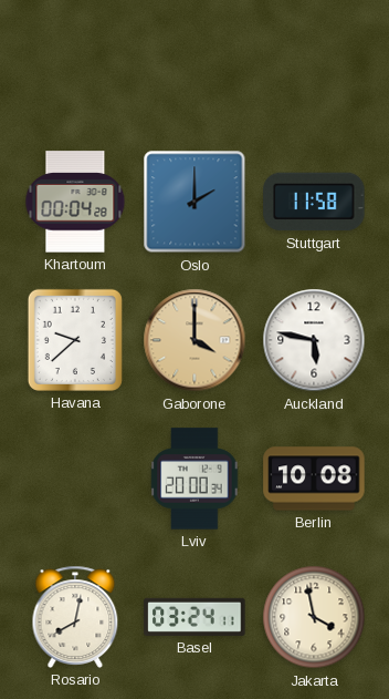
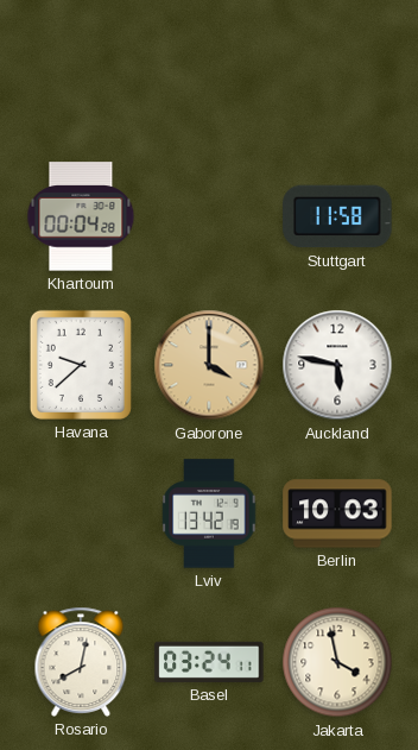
Oslo: 2:00 -> none (195, 202)
Lviv: 20:00 -> 13:42 (209, 513)
Berlin: 10:08 -> 10:03 (337, 513)
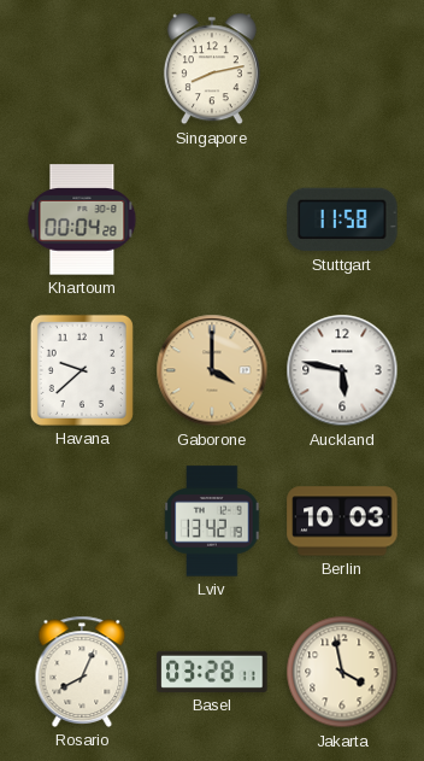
Singapore: none -> 8:13 (212, 69)
Rosario: 8:02 -> 8:04 (82, 672)
Basel: 03:24 -> 03:28 (212, 672)
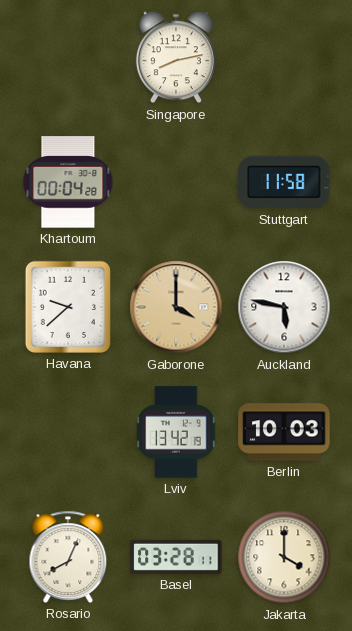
Jakarta: 3:58 -> 4:00 (284, 557)
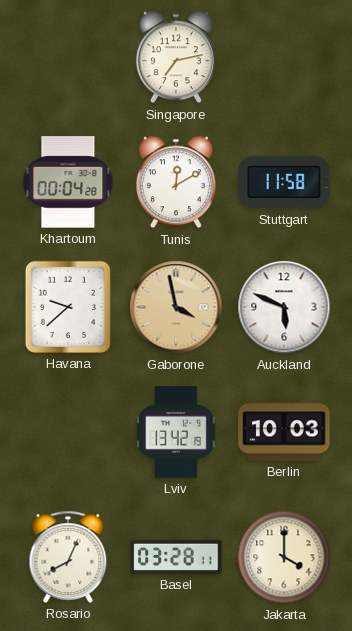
Singapore: 8:13 -> 7:13 (176, 57)
Tunis: none -> 12:10 (176, 182)
Gaborone: 4:00 -> 3:58 (176, 307)
Auckland: 5:47 -> 5:49 (284, 307)
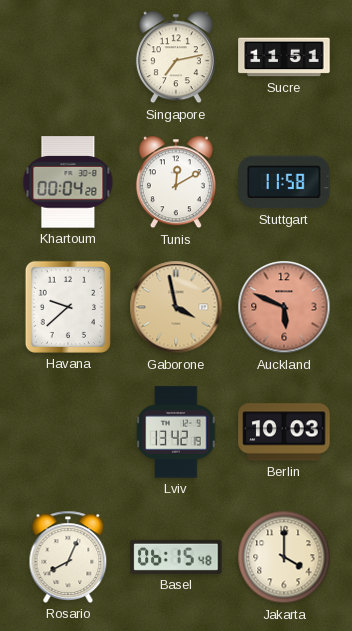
Sucre: none -> 11:51 (284, 57)
Auckland dial: white -> salmon (284, 307)
Basel: 03:28 -> 06:15 (176, 557)
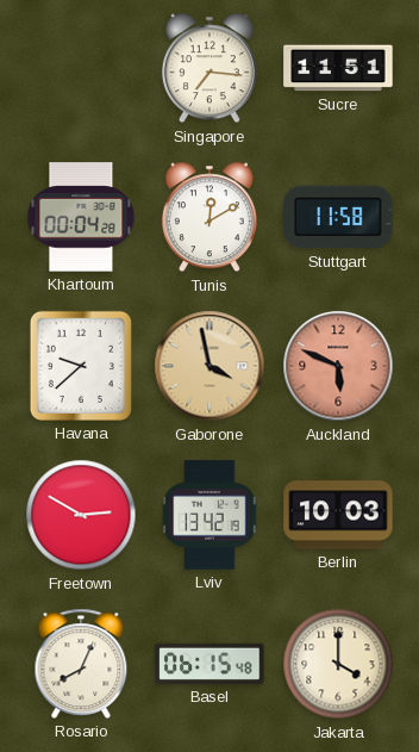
Singapore: 7:13 -> 7:16 (209, 68)
Freetown: none -> 2:50 (81, 515)
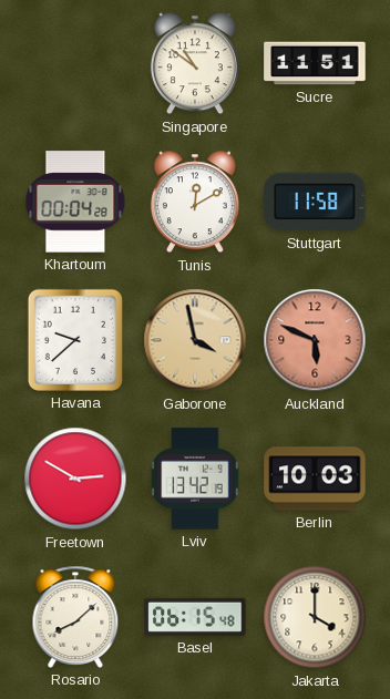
Singapore: 7:16 -> 10:51 (195, 63)
Rosario: 8:04 -> 8:08 (75, 617)
